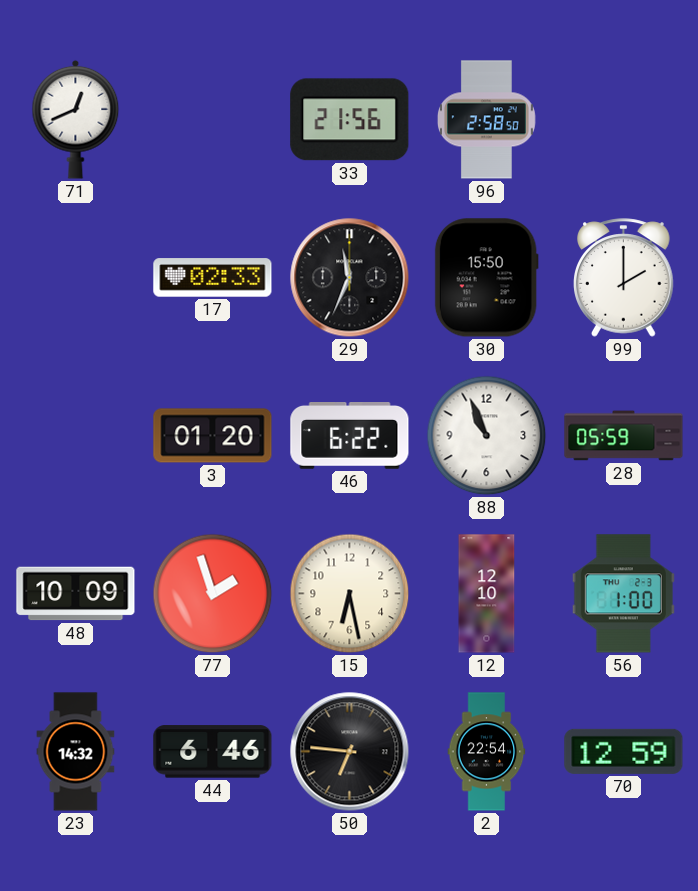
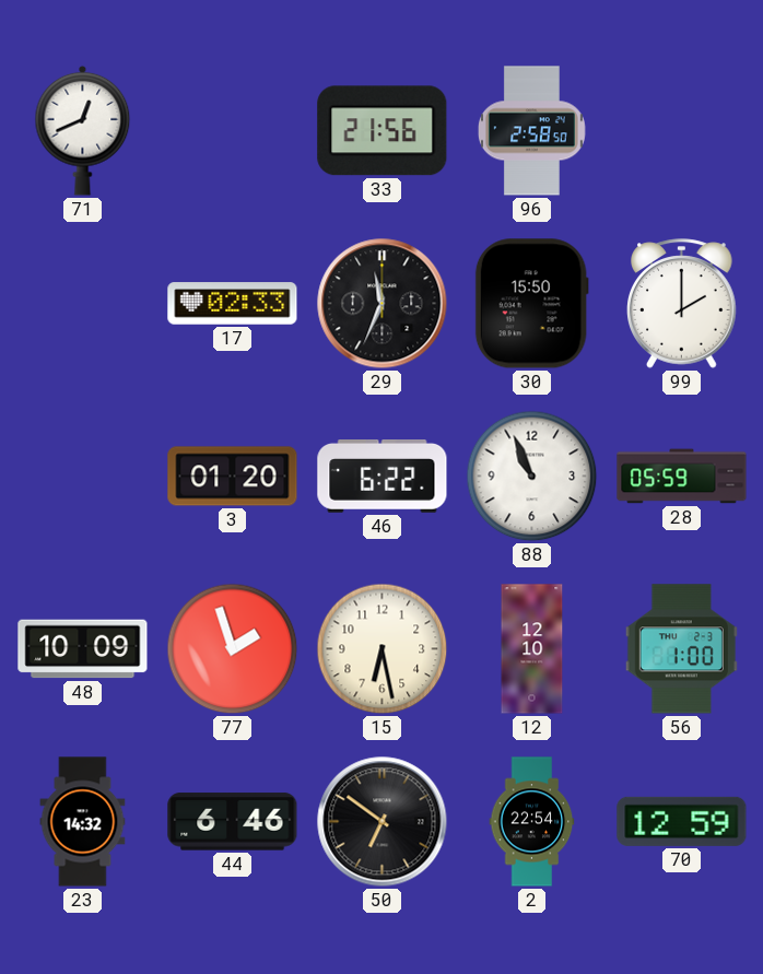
50: 6:46 -> 6:51 (383, 822)
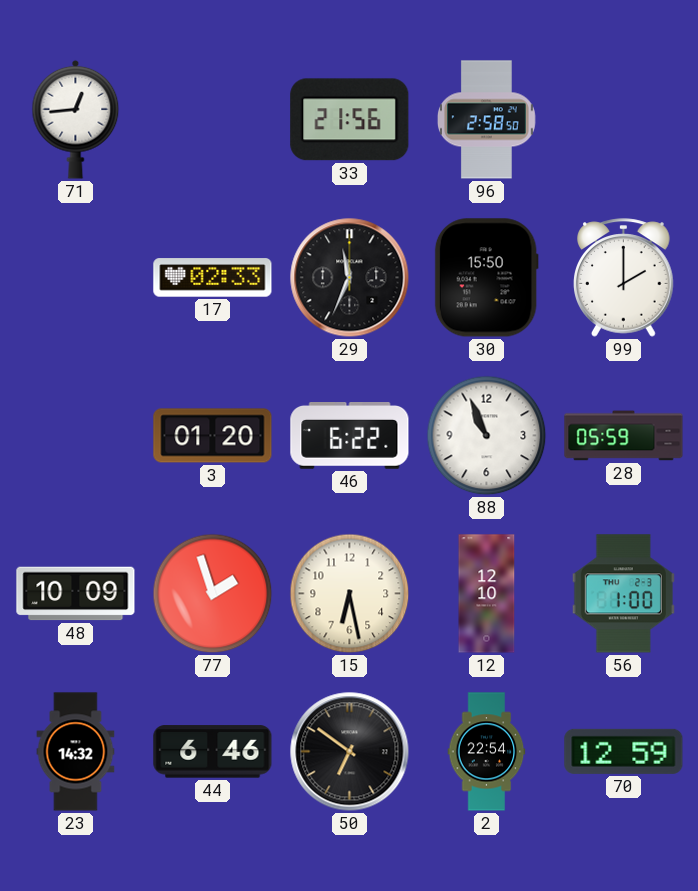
71: 12:41 -> 12:44 (76, 119)
